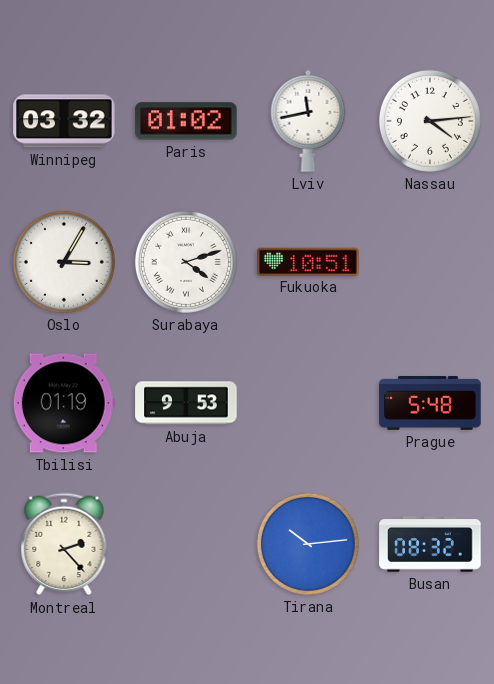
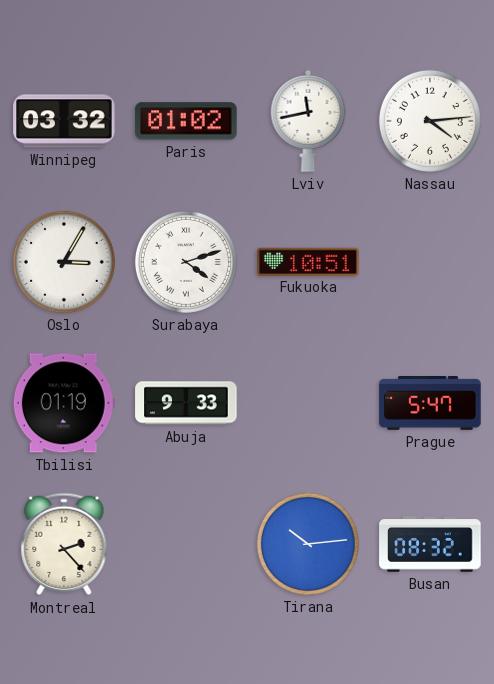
Abuja: 9:53 -> 9:33 (186, 403)
Prague: 5:48 -> 5:47 (430, 404)
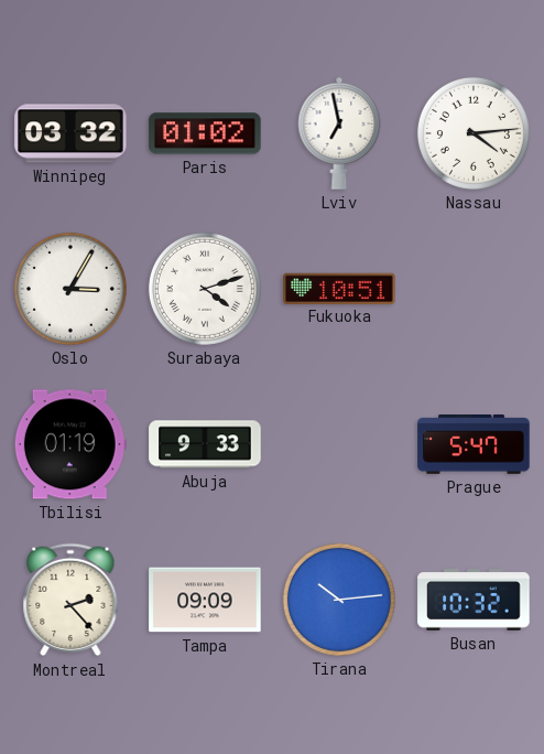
Lviv: 11:43 -> 6:58 (339, 133)
Tampa: none -> 09:09 (205, 600)
Busan: 08:32 -> 10:32 (474, 600)
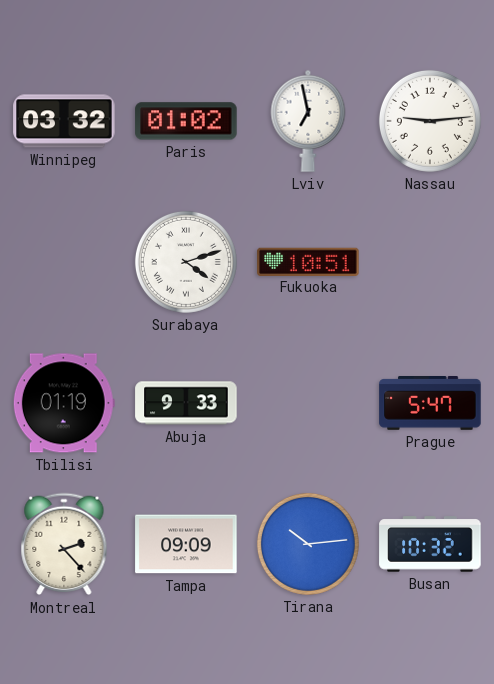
Nassau: 4:14 -> 9:14 (430, 121)
Oslo: 3:05 -> none (70, 289)
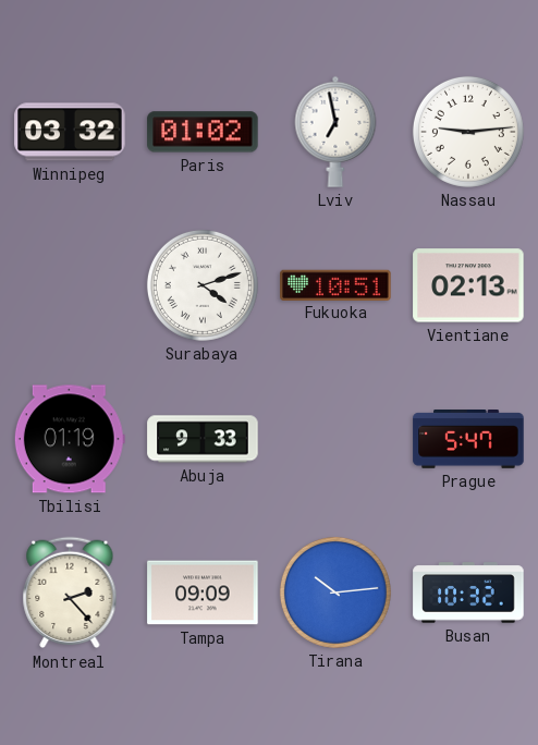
Vientiane: none -> 02:13 (468, 285)
